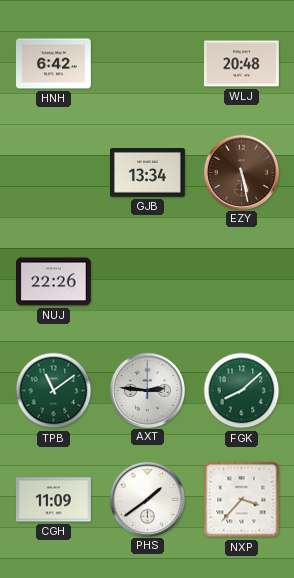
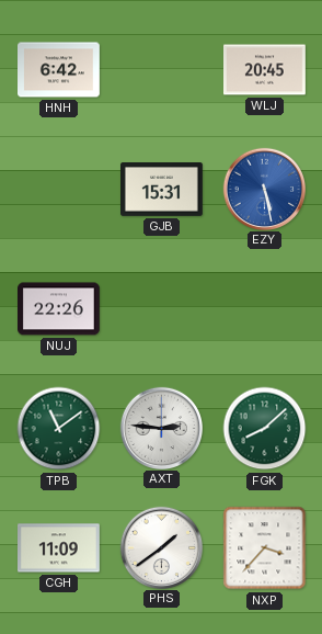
WLJ: 20:48 -> 20:45 (265, 70)
GJB: 13:34 -> 15:31 (162, 190)
EZY dial: brown -> blue (264, 189)
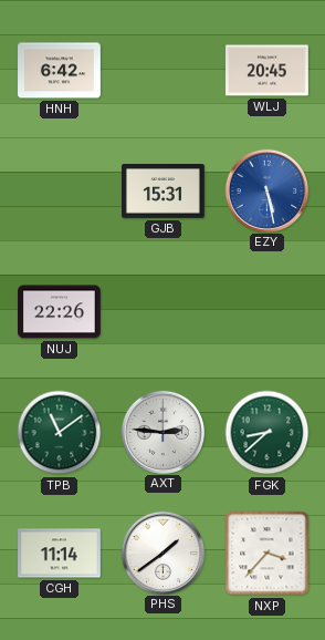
FGK: 8:08 -> 8:38 (268, 433)
CGH: 11:09 -> 11:14 (60, 554)
